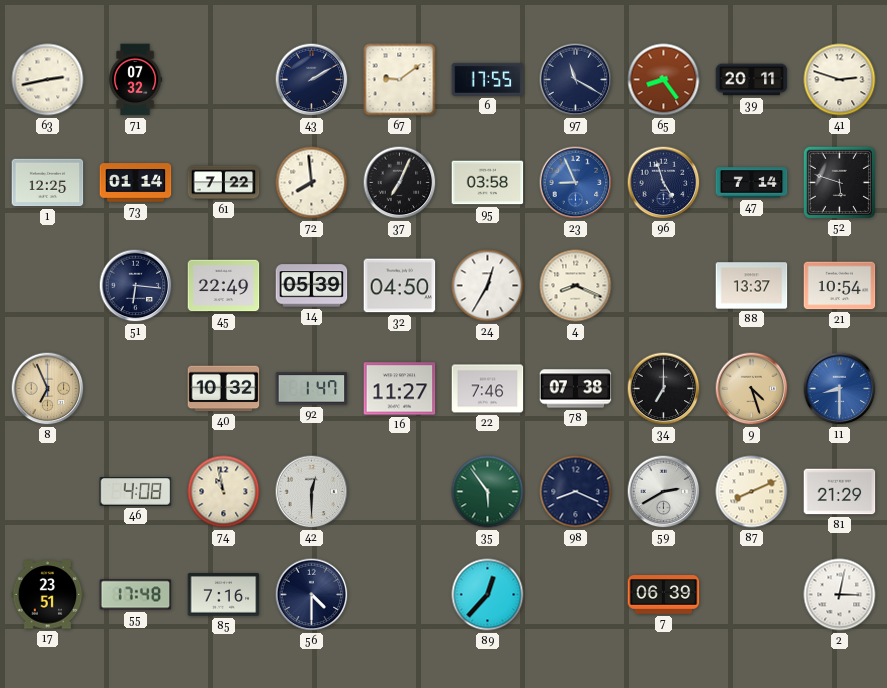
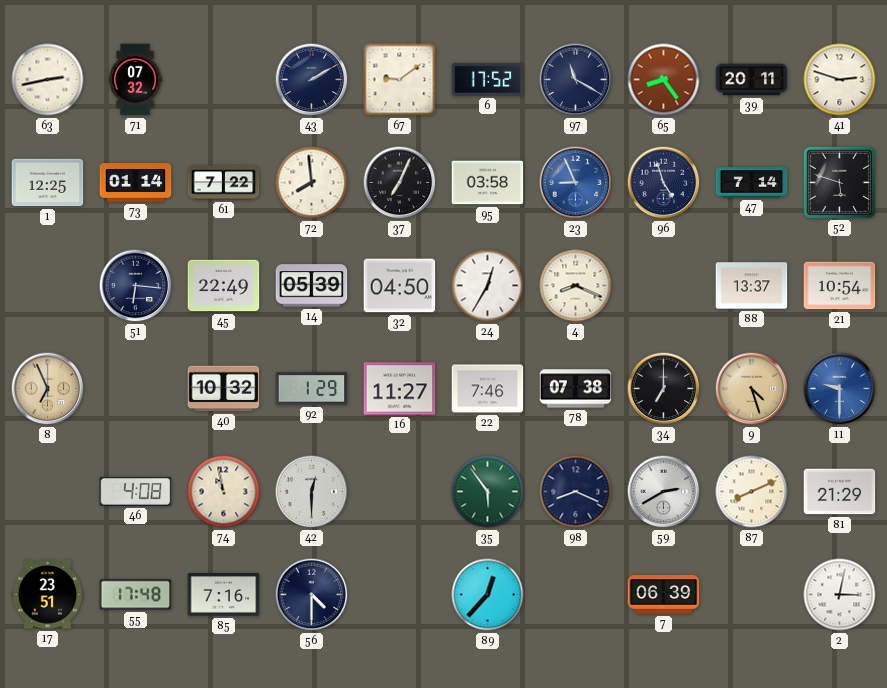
6: 17:55 -> 17:52 (488, 79)
92: 1:47 -> 1:29 (312, 389)
11: 8:30 -> 9:30 (840, 389)
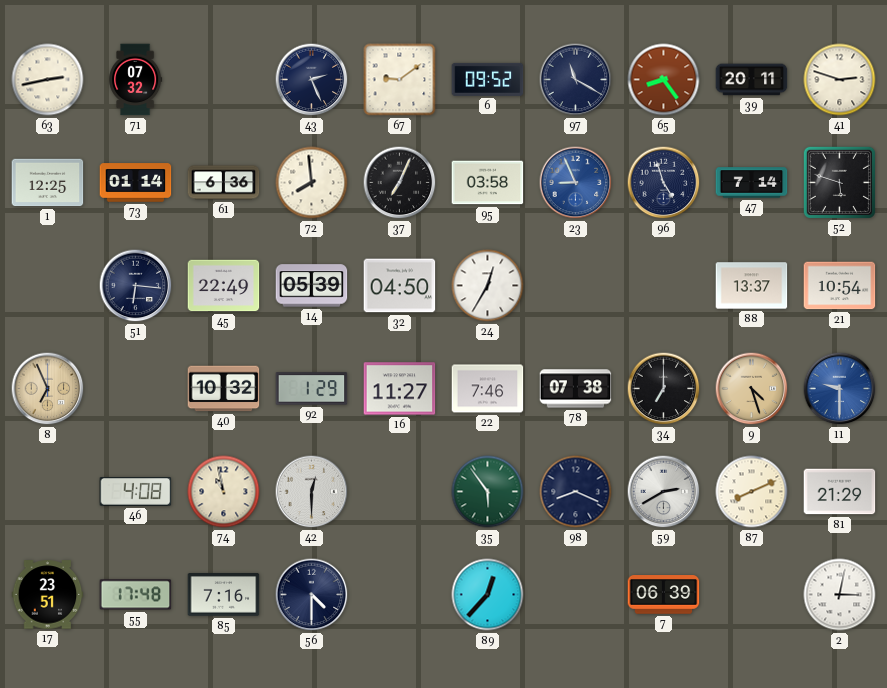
43: 2:10 -> 2:26 (312, 80)
6: 17:52 -> 09:52 (488, 79)
61: 7:22 -> 6:36 (224, 183)
4: 8:19 -> none (576, 286)
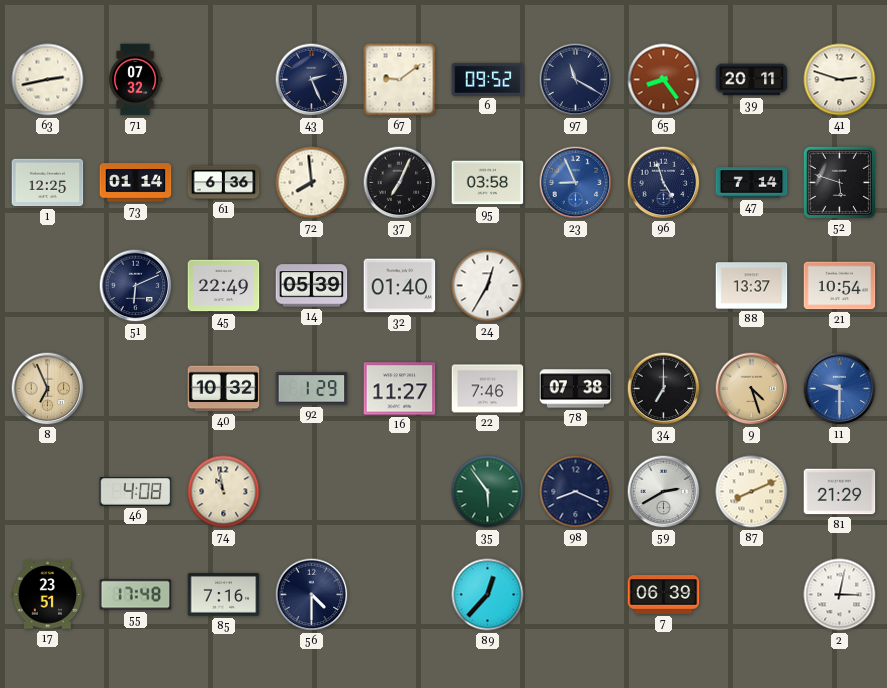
51: 6:16 -> 6:11 (136, 286)
32: 04:50 -> 01:40 (400, 286)
42: 12:30 -> none (312, 492)
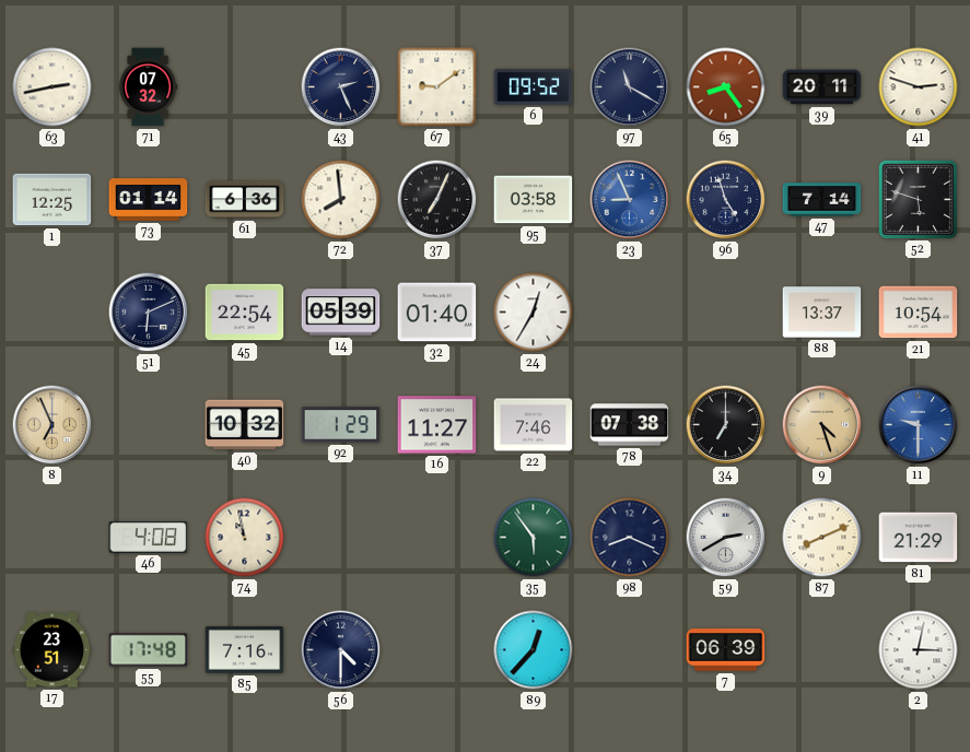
45: 22:49 -> 22:54 (245, 313)
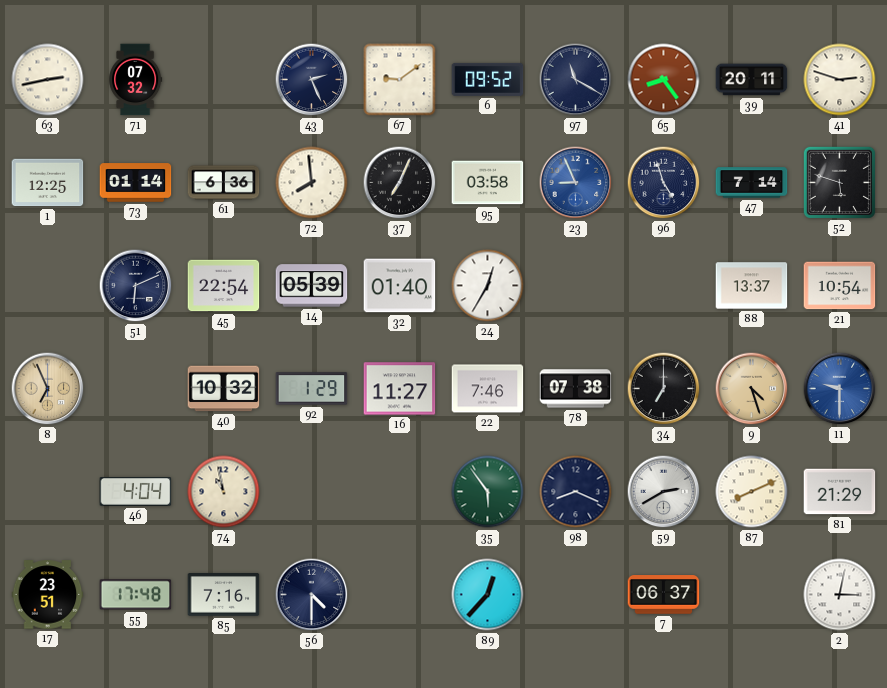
46: 4:08 -> 4:04 (136, 492)
7: 06:39 -> 06:37 (664, 595)
